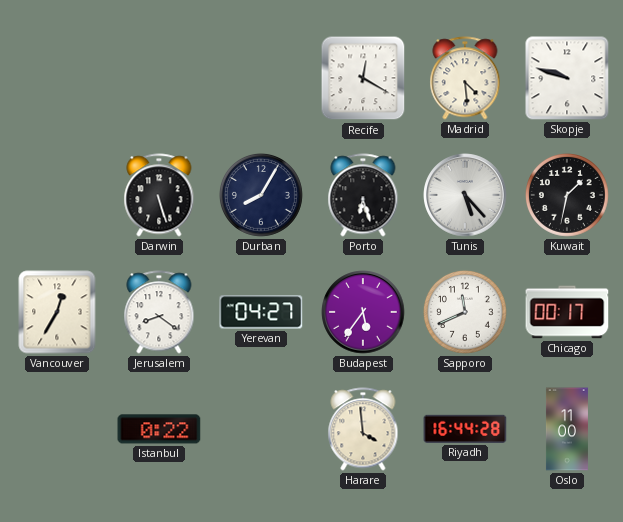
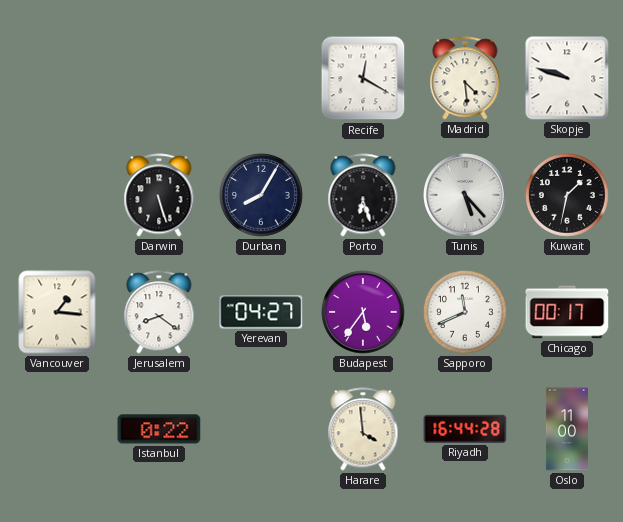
Vancouver: 12:35 -> 1:16 (57, 312)
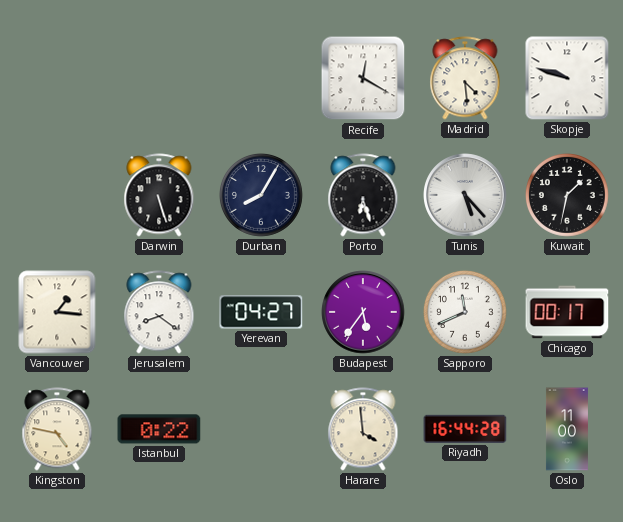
Kingston: none -> 4:47 (57, 429)
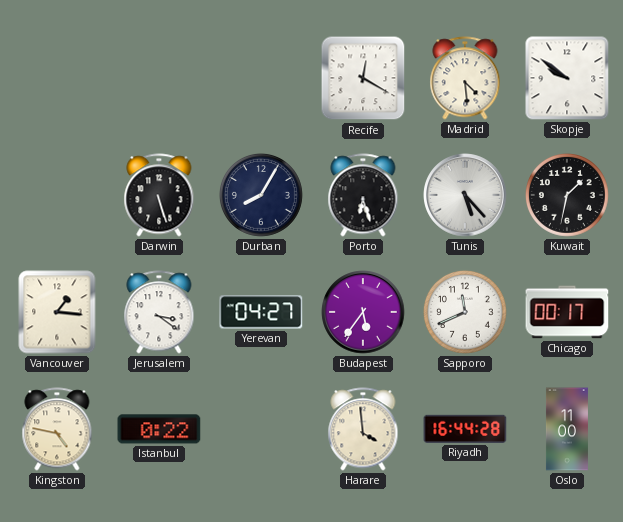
Skopje: 9:48 -> 9:51 (567, 78)
Jerusalem: 8:21 -> 3:21 (159, 312)
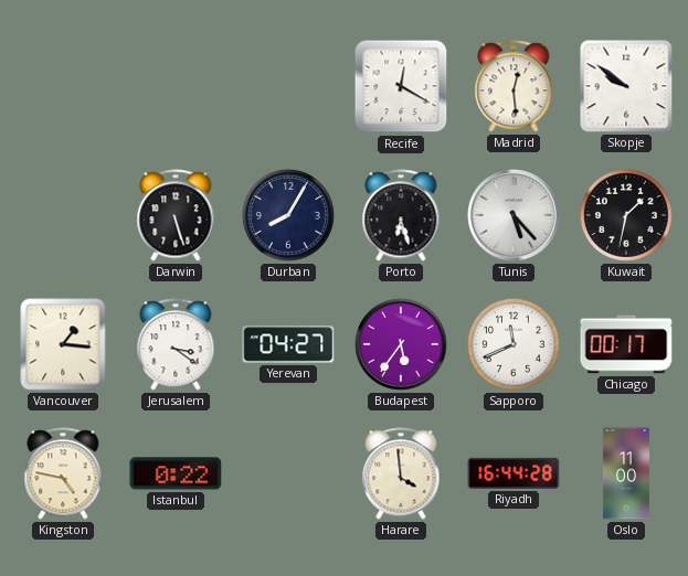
Madrid: 4:29 -> 12:29 (514, 86)
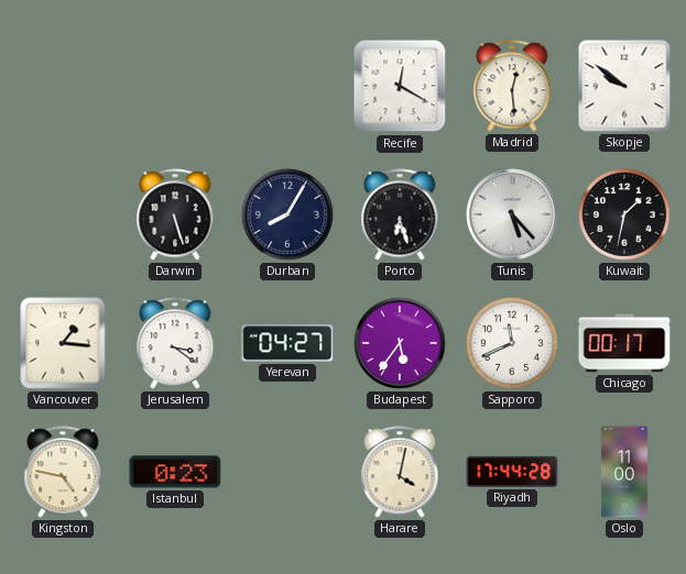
Istanbul: 0:22 -> 0:23 (175, 472)
Harare: 3:59 -> 4:02 (400, 472)
Riyadh: 16:44 -> 17:44 (512, 472)
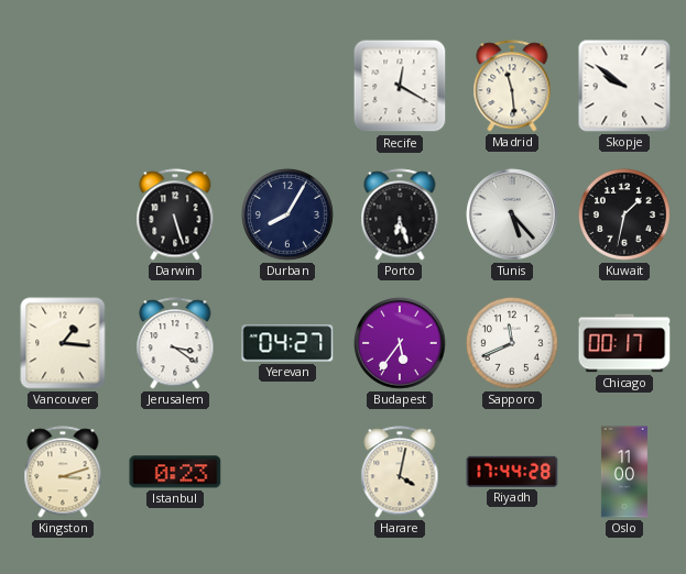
Madrid: 12:29 -> 11:29 (512, 86)
Kingston: 4:47 -> 3:12 (63, 472)
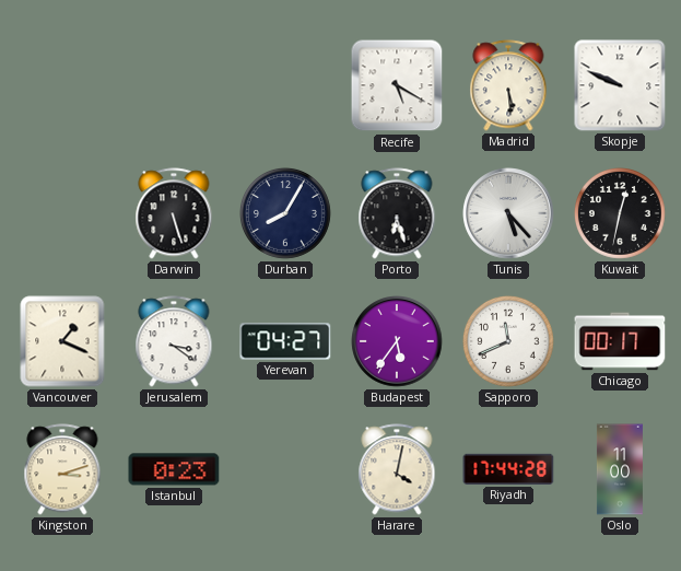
Recife: 12:20 -> 5:20 (397, 85)
Madrid: 11:29 -> 5:29 (508, 85)
Skopje: 9:51 -> 9:49 (620, 85)
Kuwait: 1:32 -> 12:32 (620, 213)
Vancouver: 1:16 -> 1:19 (62, 341)
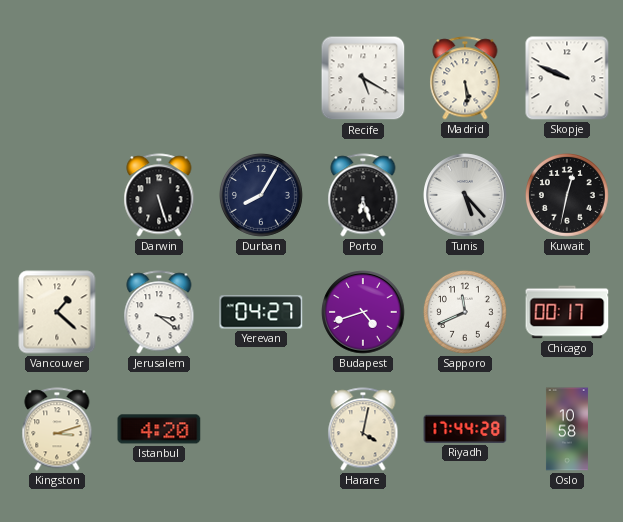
Vancouver: 1:19 -> 1:22 (57, 312)
Budapest: 5:36 -> 4:42 (363, 312)
Istanbul: 0:23 -> 4:20 (159, 429)
Oslo: 11:00 -> 10:58 (567, 429)
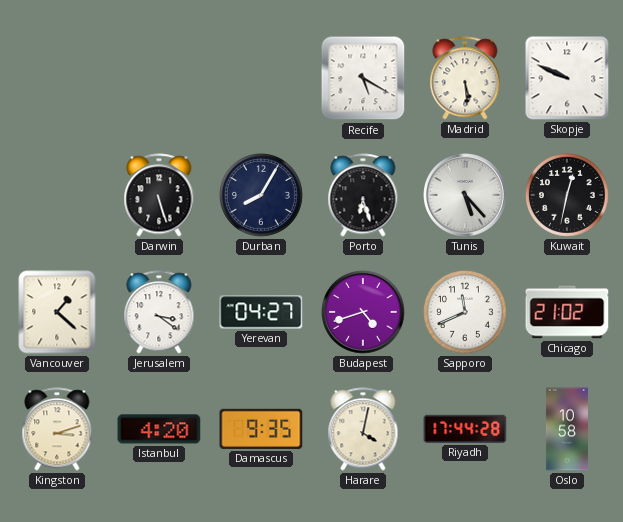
Chicago: 00:17 -> 21:02 (567, 312)
Damascus: none -> 9:35 (261, 429)
